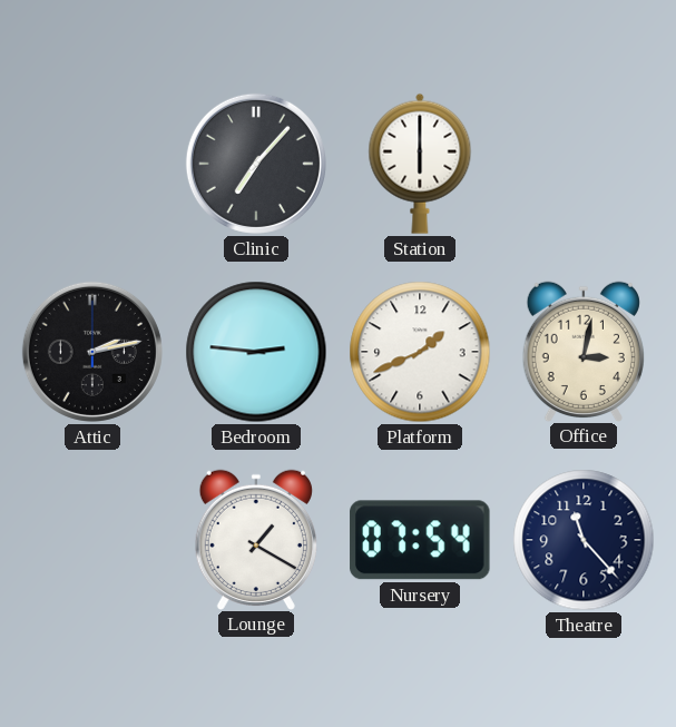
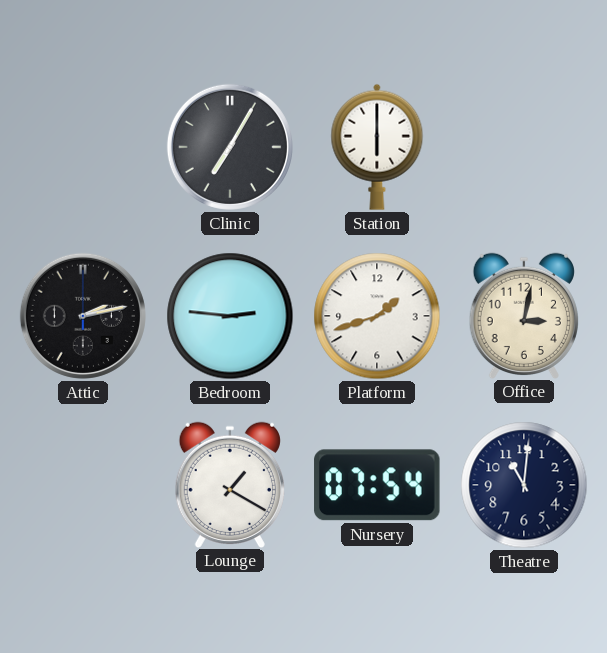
Clinic: 7:07 -> 7:05 (230, 147)
Platform: 1:41 -> 1:42 (377, 316)
Theatre: 11:23 -> 11:01 (524, 485)
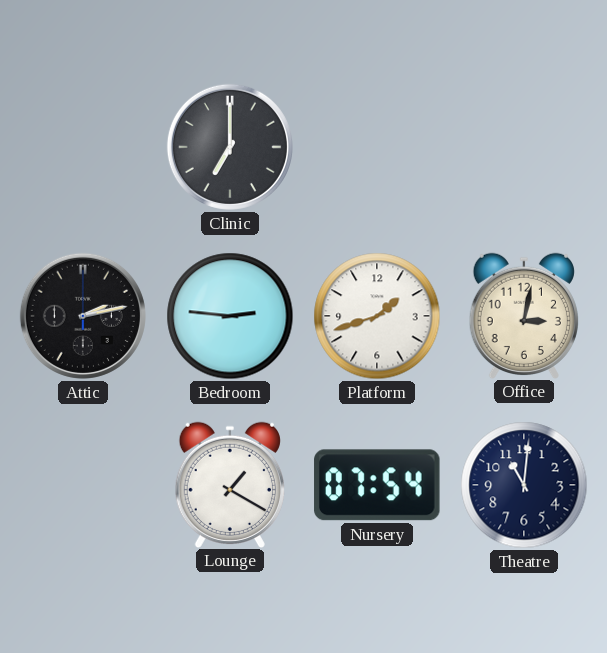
Clinic: 7:05 -> 7:00 (230, 147)
Station: 6:00 -> none (377, 147)
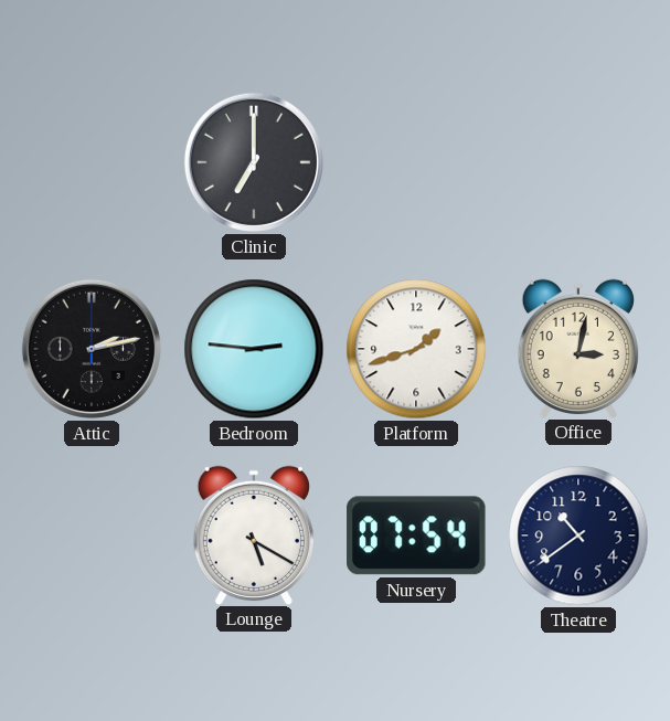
Lounge: 1:20 -> 5:20 (254, 534)
Theatre: 11:01 -> 10:39 (578, 536)
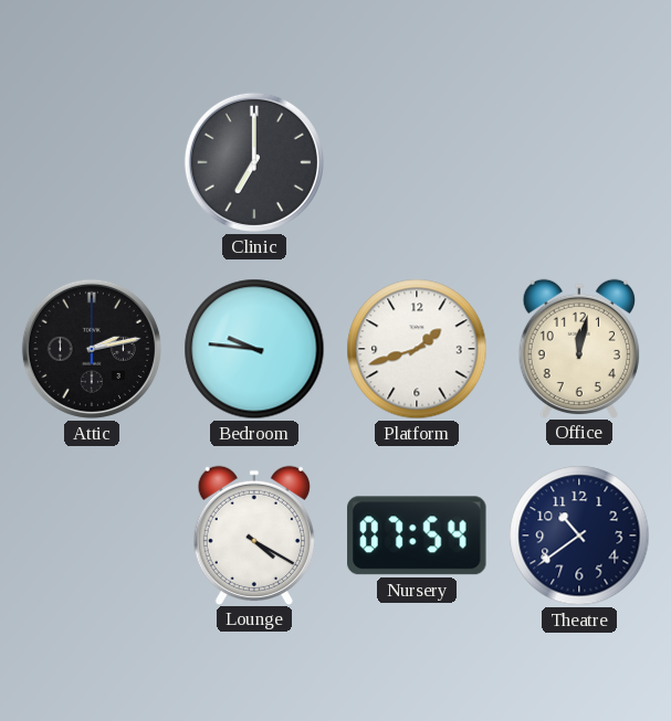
Bedroom: 2:46 -> 9:46 (254, 349)
Office: 3:02 -> 12:02 (579, 348)
Lounge: 5:20 -> 4:20 (254, 534)
